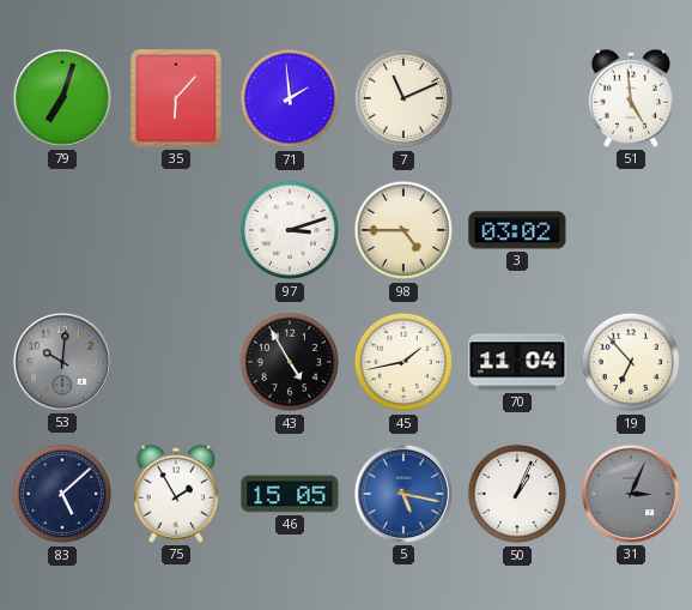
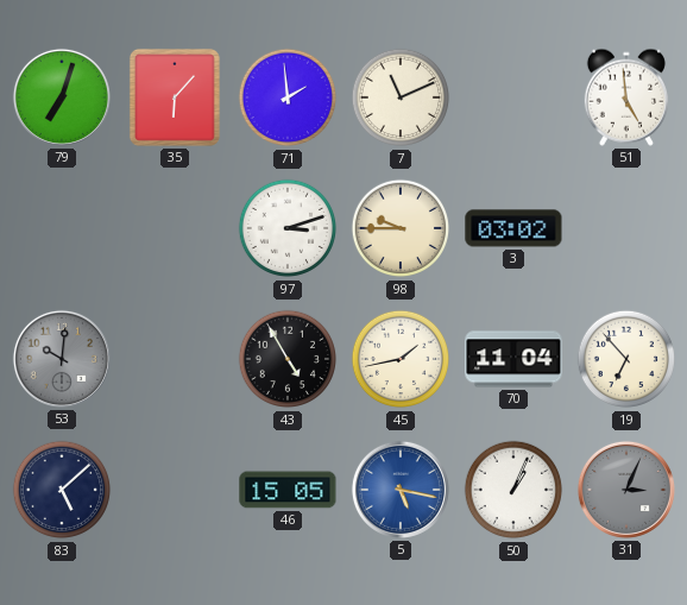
98: 4:45 -> 9:45 (401, 228)
75: 1:55 -> none (175, 494)
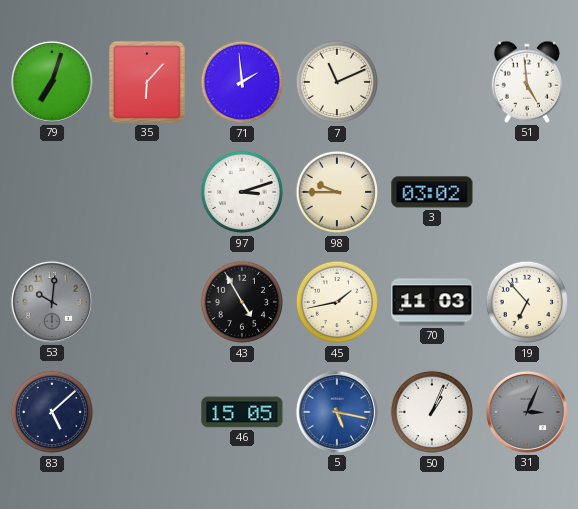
70: 11:04 -> 11:03 (432, 302)
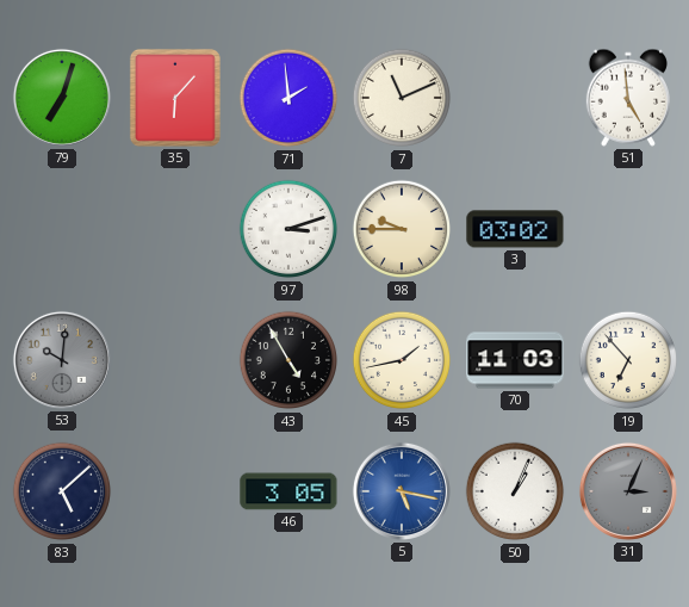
46: 15:05 -> 3:05 (288, 491)
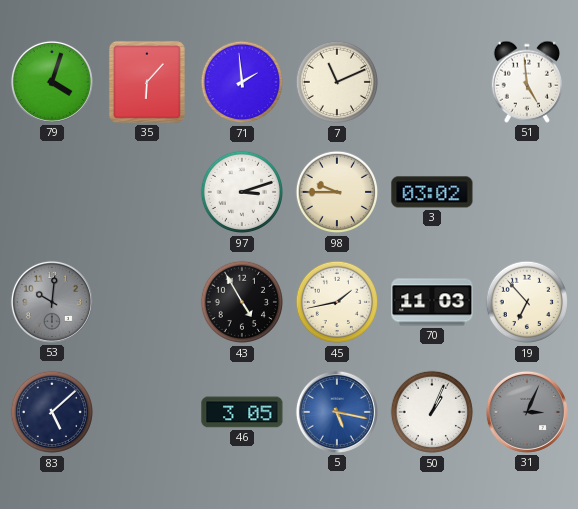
79: 7:03 -> 4:03 (52, 82)
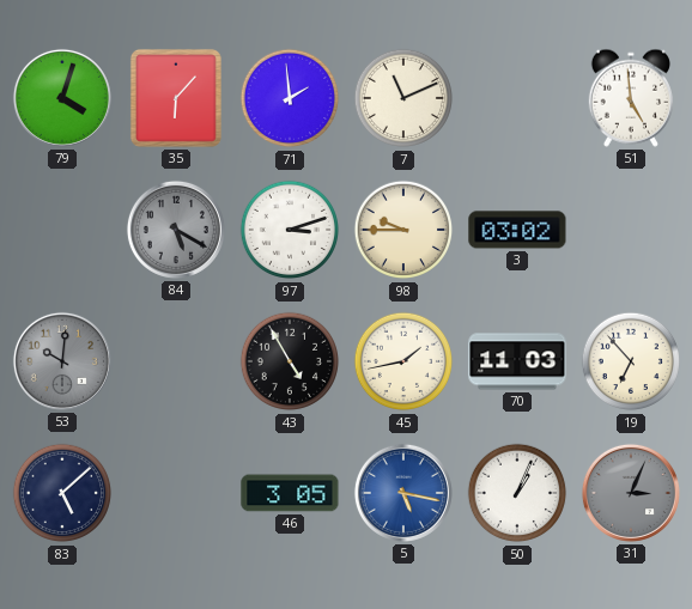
84: none -> 5:20 (176, 230)
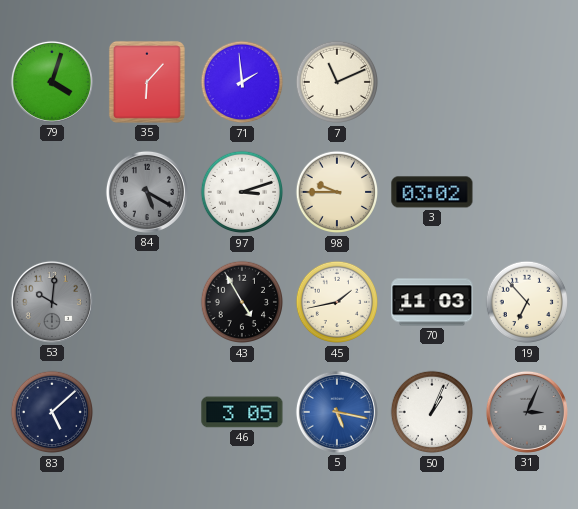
51: 4:59 -> none (630, 98)
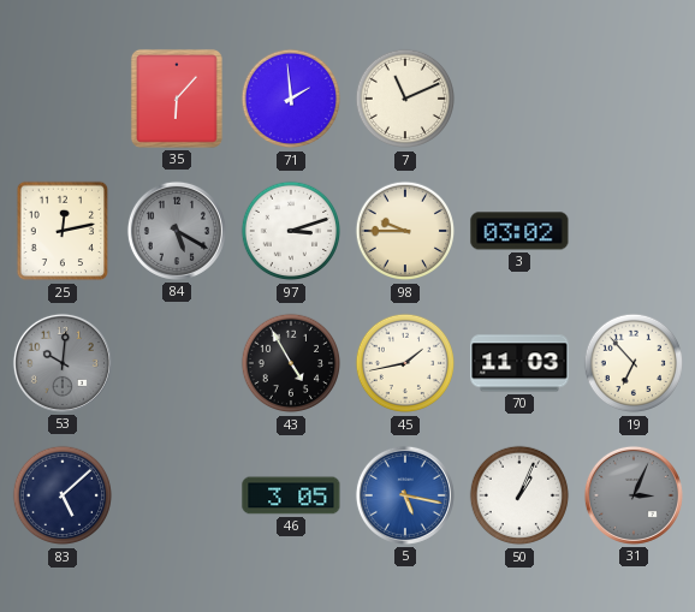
79: 4:03 -> none (52, 82)
25: none -> 12:13 (63, 231)
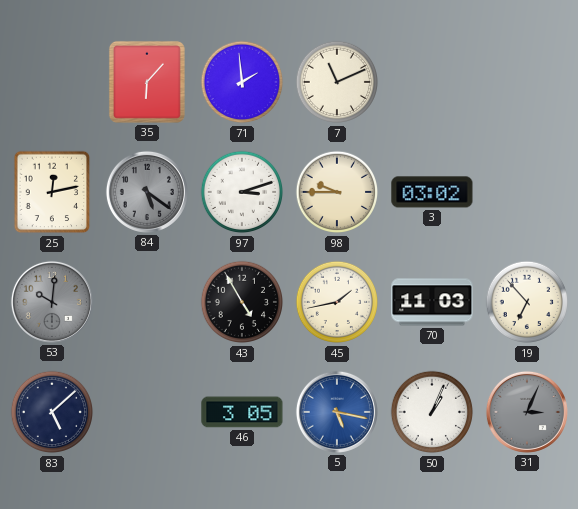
84: 5:20 -> 5:21 (147, 192)
